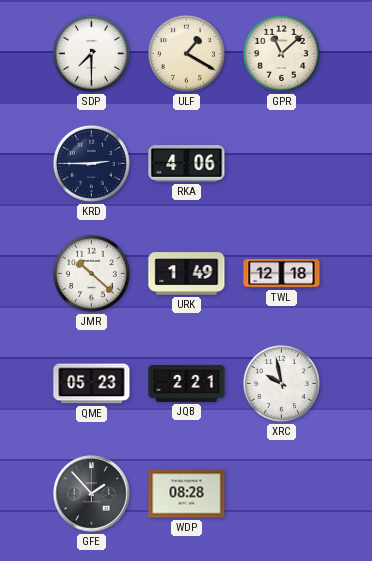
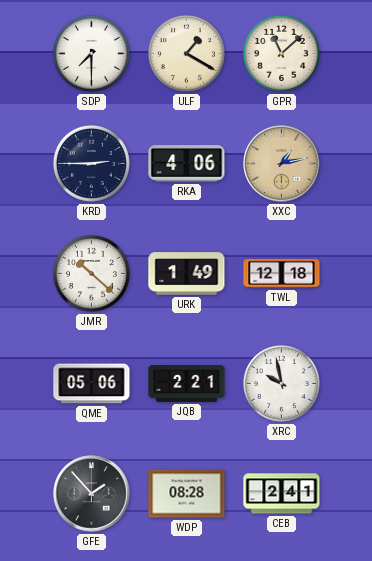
XXC: none -> 1:13 (282, 164)
QME: 05:23 -> 05:06 (92, 384)
CEB: none -> 2:41 (282, 494)
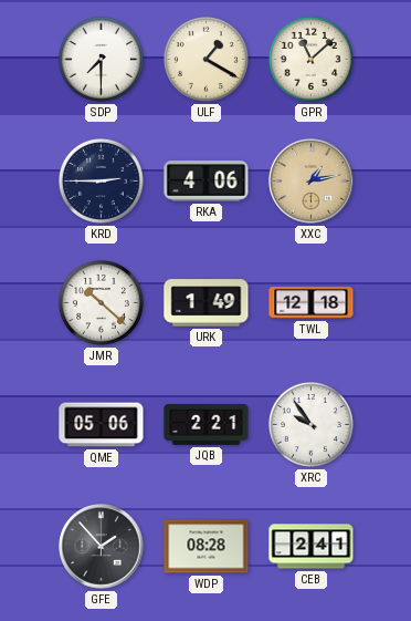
XRC: 9:58 -> 9:54 (310, 424)
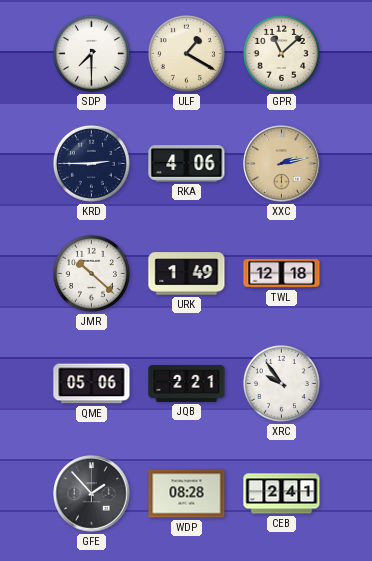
XXC: 1:13 -> 2:13 (282, 164)
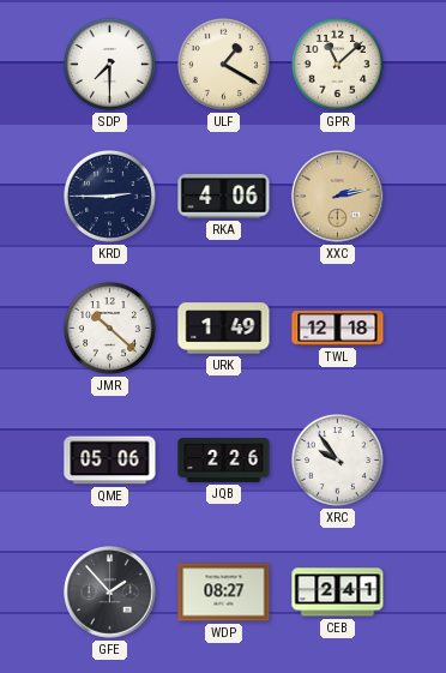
JQB: 2:21 -> 2:26 (224, 461)
WDP: 08:28 -> 08:27 (224, 593)
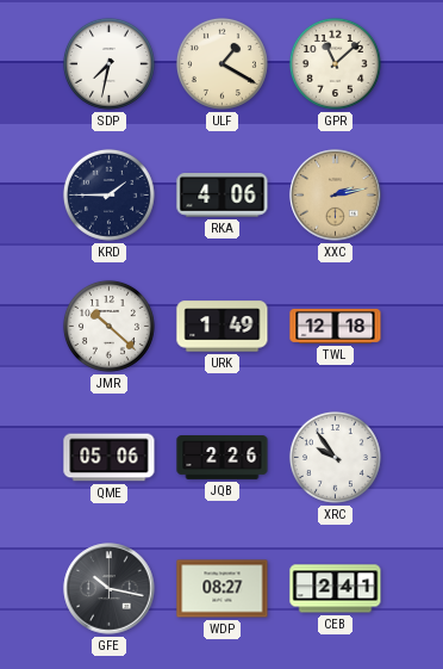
SDP: 7:30 -> 7:32 (108, 63)
KRD: 2:45 -> 1:45 (108, 194)
GFE: 1:53 -> 10:17 (110, 589)
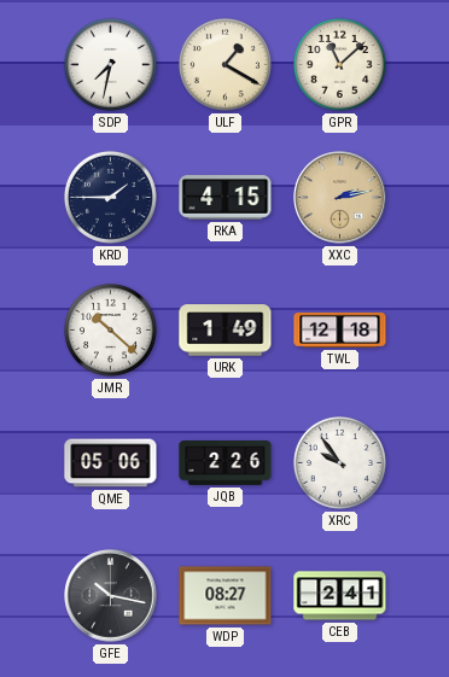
RKA: 4:06 -> 4:15 (226, 198)
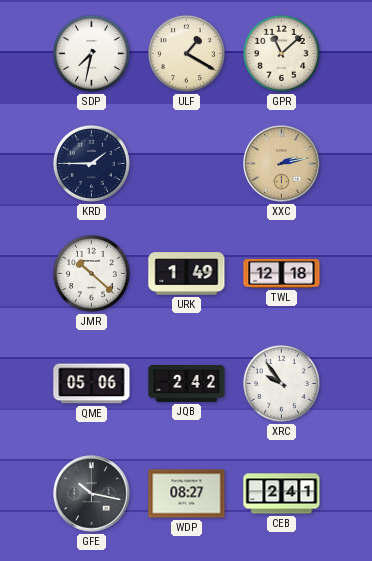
RKA: 4:15 -> none (226, 198)
JQB: 2:26 -> 2:42 (187, 384)
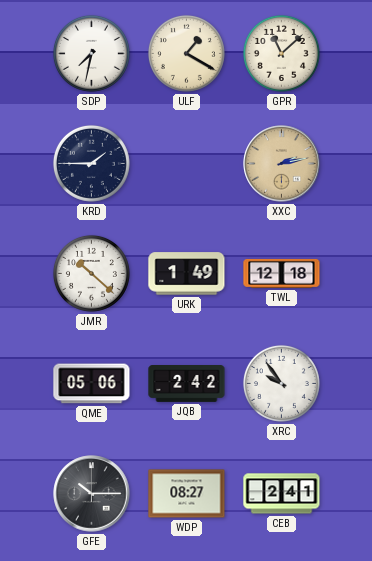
GFE: 10:17 -> 10:15 (92, 494)
